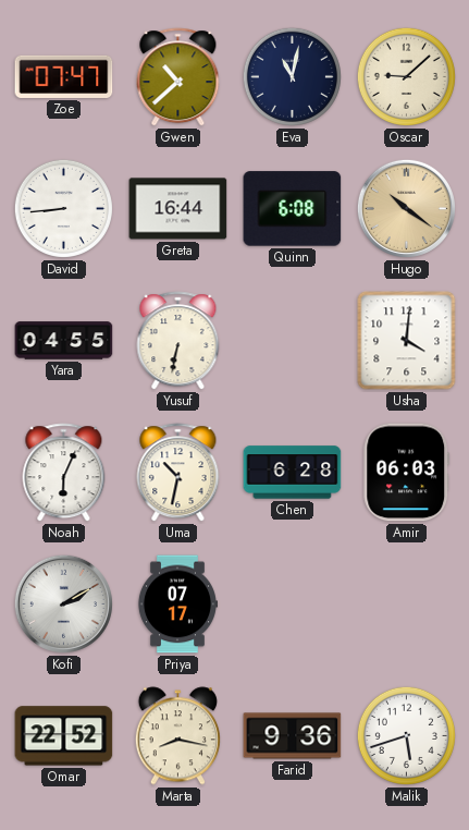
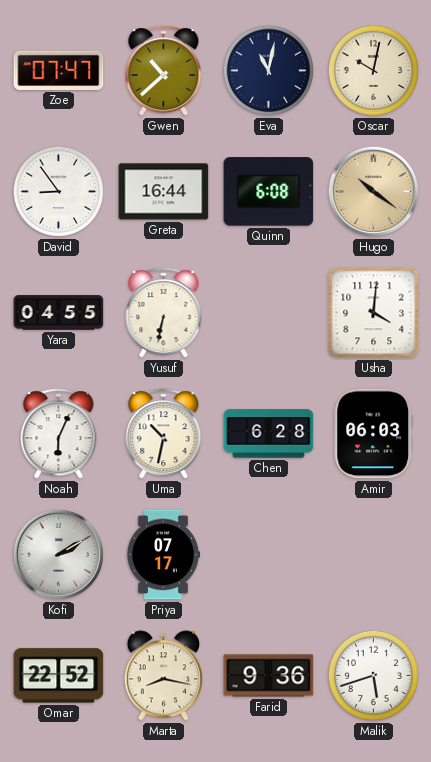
Oscar: 9:08 -> 10:02 (373, 70)
David: 8:44 -> 8:54 (58, 191)
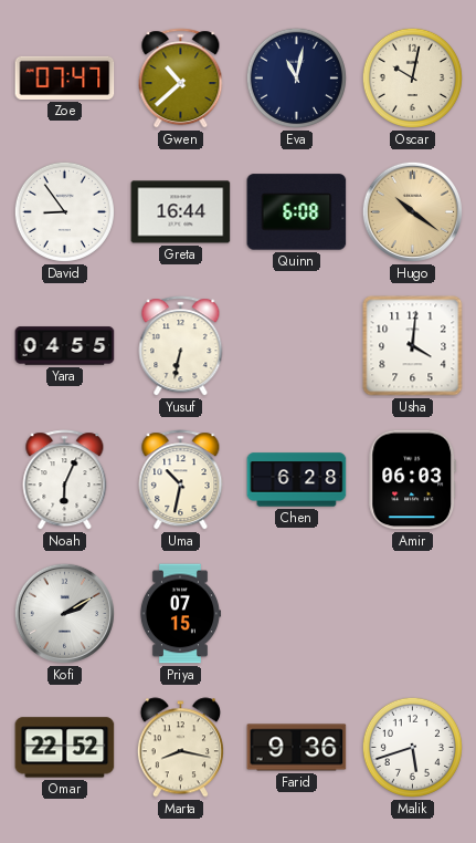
Priya: 07:17 -> 07:15 (179, 614)
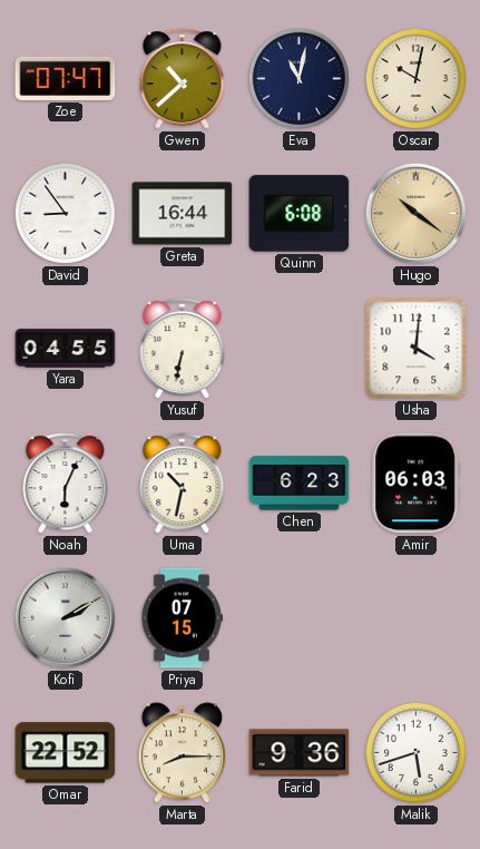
Chen: 6:28 -> 6:23 (300, 484)
Marta: 8:17 -> 8:15 (182, 753)
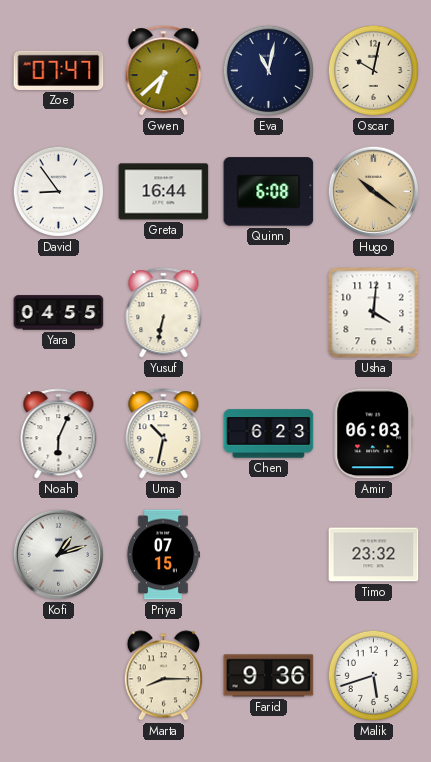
Gwen: 10:38 -> 6:38 (164, 71)
Kofi: 2:10 -> 1:12 (58, 554)
Timo: none -> 23:32 (374, 555)
Omar: 22:52 -> none (66, 753)
